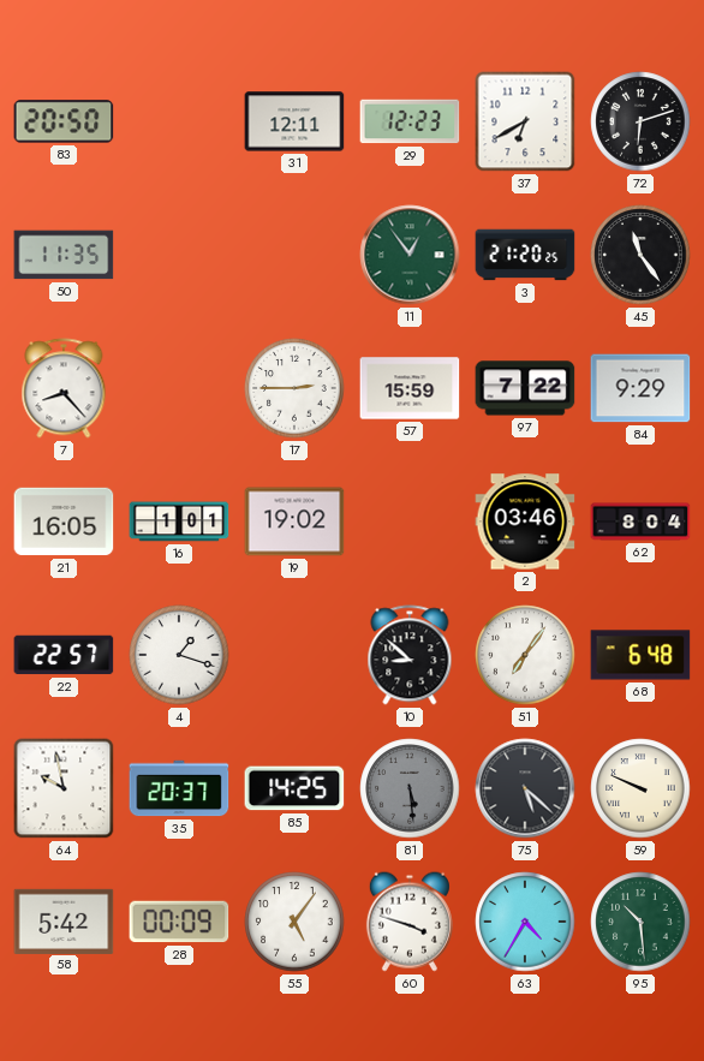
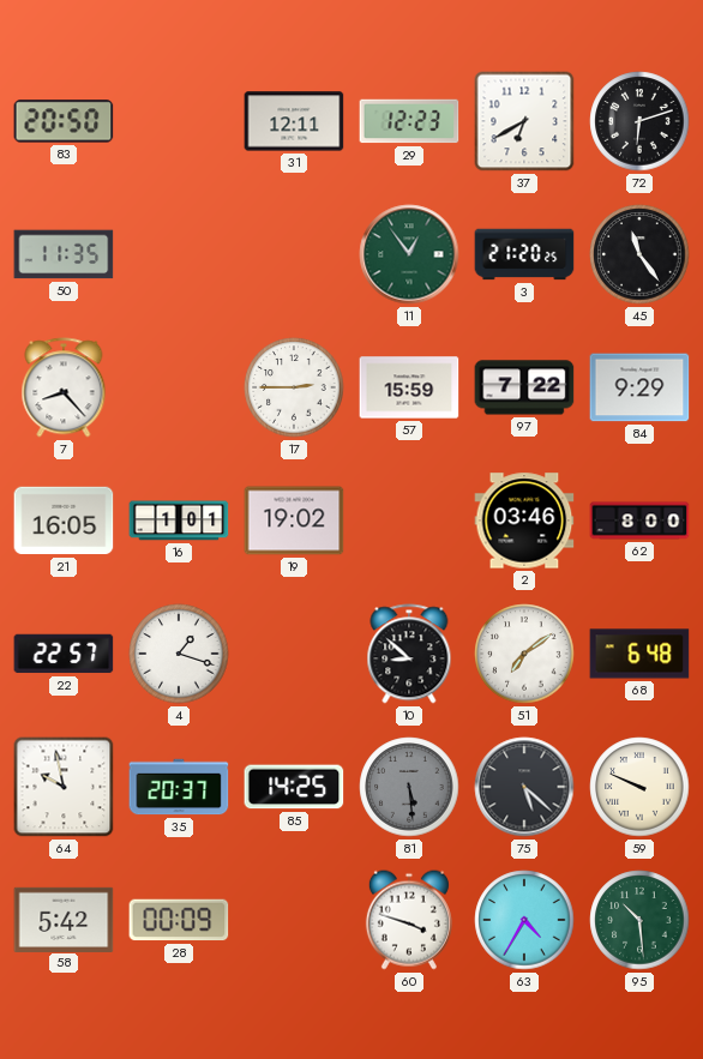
62: 8:04 -> 8:00 (639, 521)
51: 7:06 -> 7:09 (524, 654)
55: 5:06 -> none (294, 922)
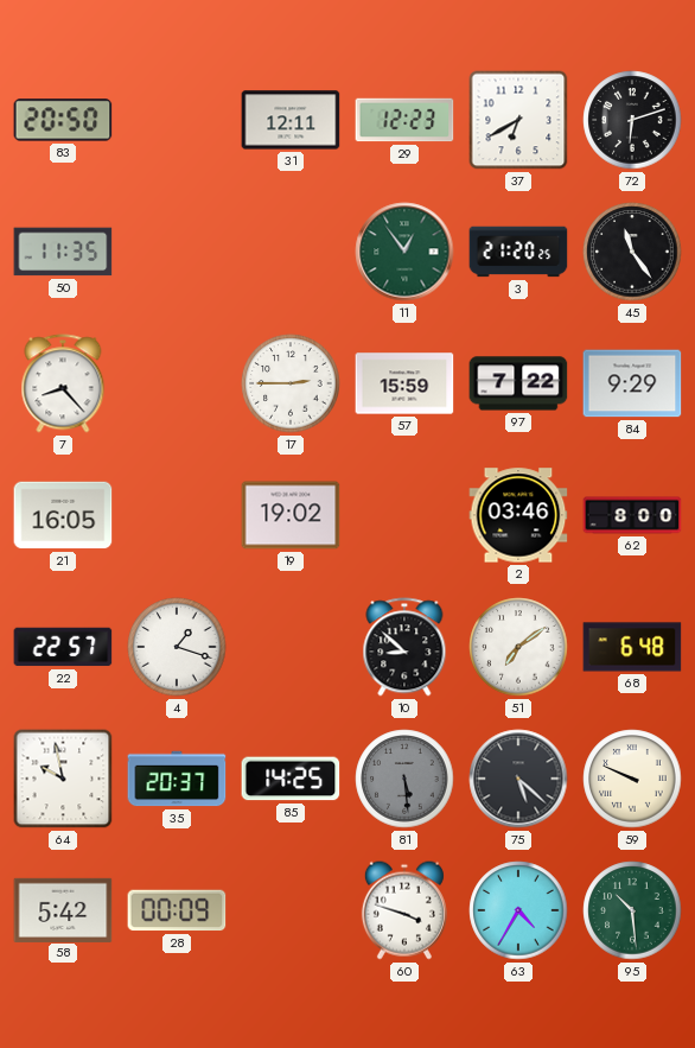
16: 1:01 -> none (179, 521)
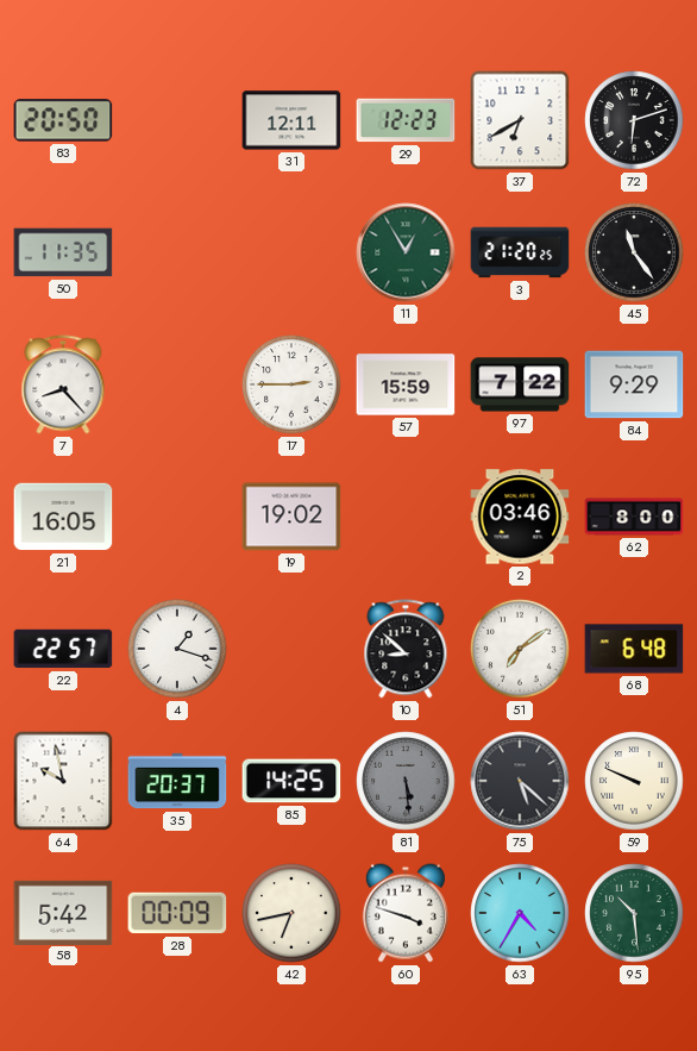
11: 12:54 -> 12:55 (406, 252)
42: none -> 6:43 (291, 913)
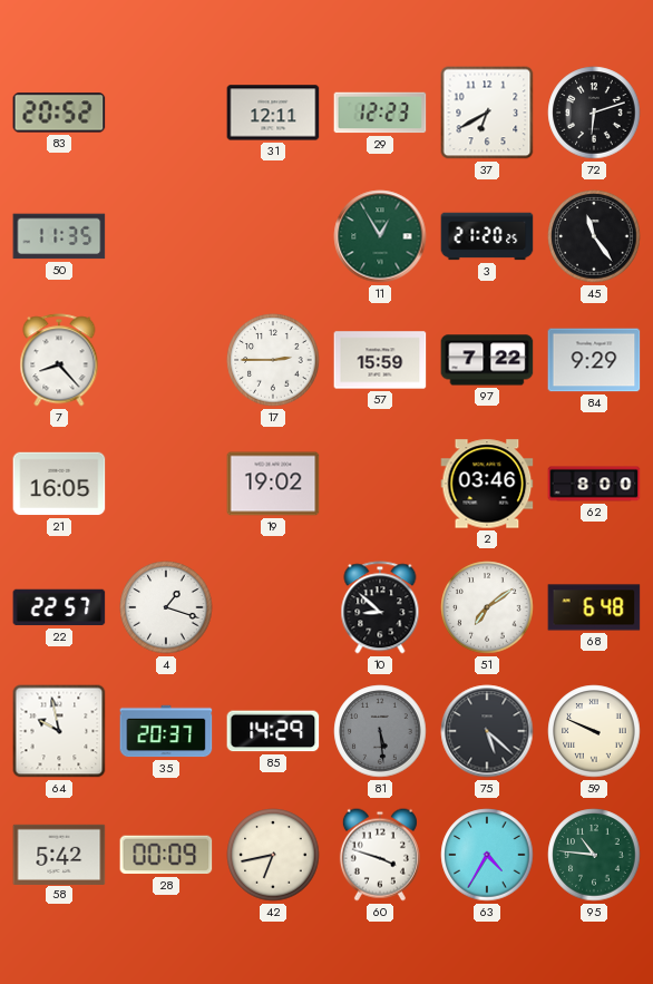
83: 20:50 -> 20:52 (59, 113)
85: 14:25 -> 14:29 (273, 731)
95: 10:29 -> 10:46 (594, 855)
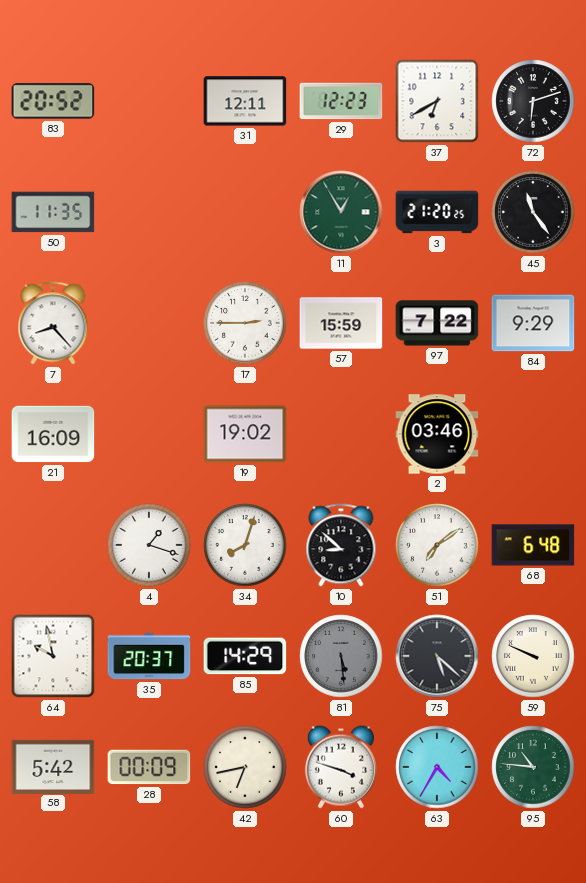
21: 16:05 -> 16:09 (53, 434)
62: 8:00 -> none (594, 484)
22: 22:57 -> none (59, 607)
34: none -> 8:03 (245, 545)
